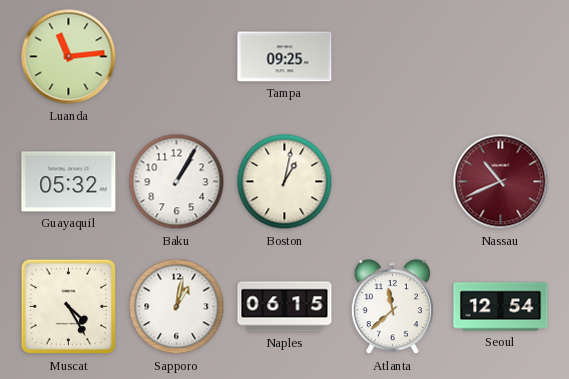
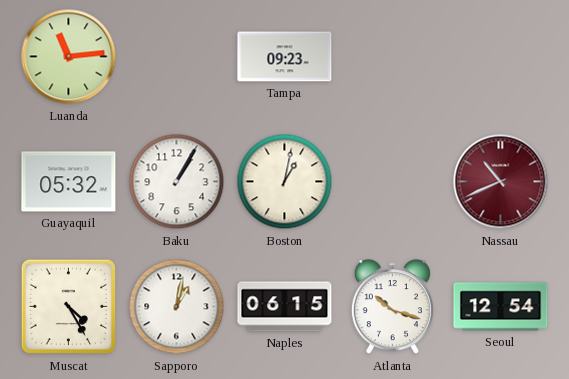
Tampa: 09:25 -> 09:23 (285, 57)
Atlanta: 11:38 -> 10:18 (392, 307)
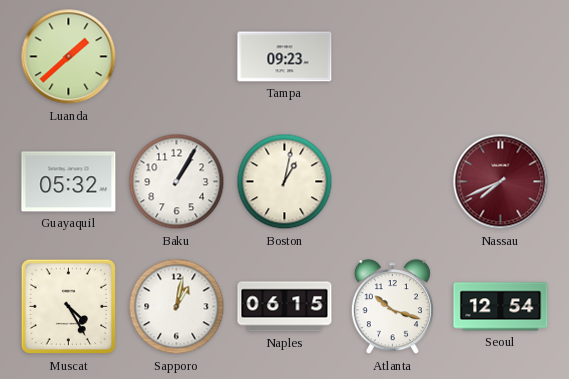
Luanda: 11:14 -> 1:38 (69, 57)
Nassau: 10:41 -> 7:41 (501, 182)
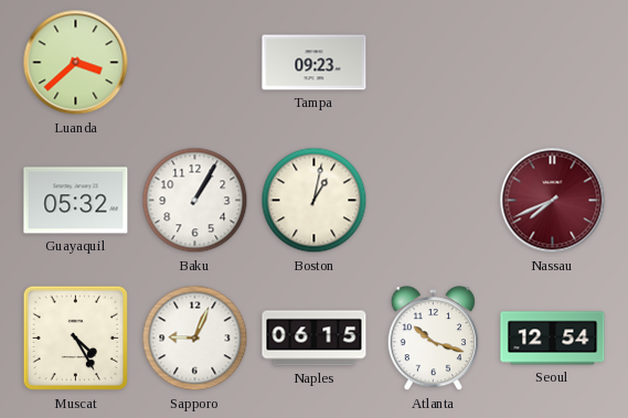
Luanda: 1:38 -> 3:38 (76, 63)
Sapporo: 1:02 -> 9:04 (195, 339)
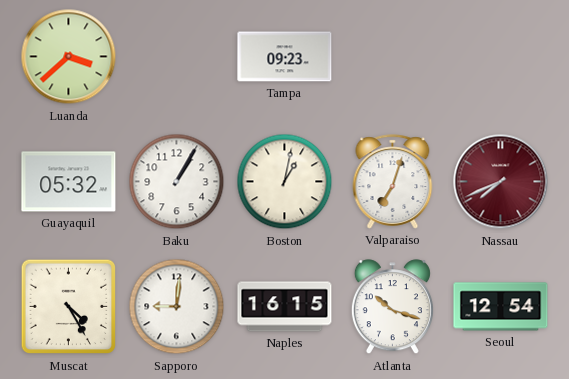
Valparaiso: none -> 7:03 (393, 182)
Sapporo: 9:04 -> 9:01 (177, 307)
Naples: 06:15 -> 16:15 (285, 307)
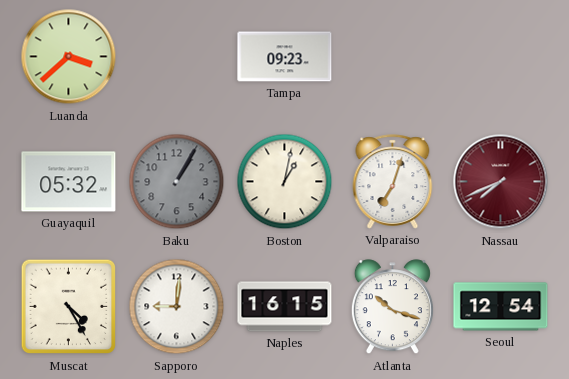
Baku dial: white -> grey (177, 182)
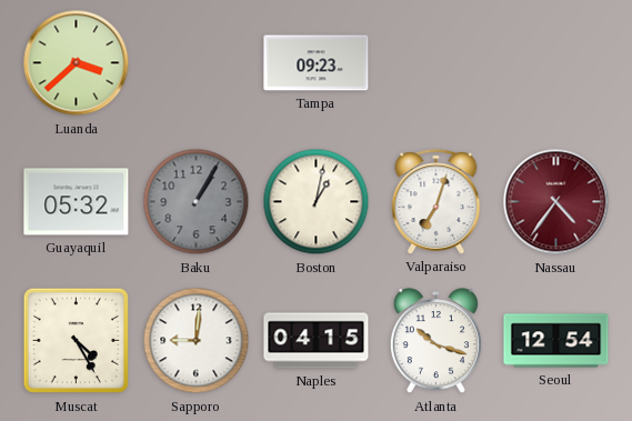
Nassau: 7:41 -> 4:36 (556, 202)
Naples: 16:15 -> 04:15 (317, 341)
